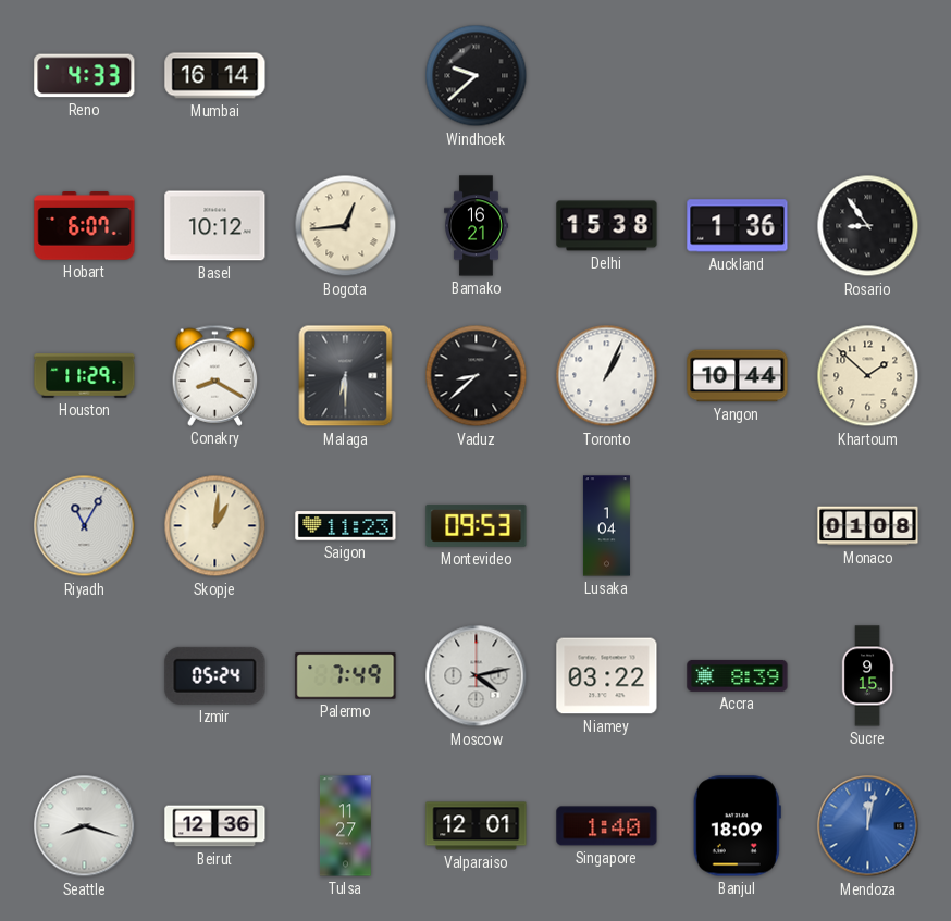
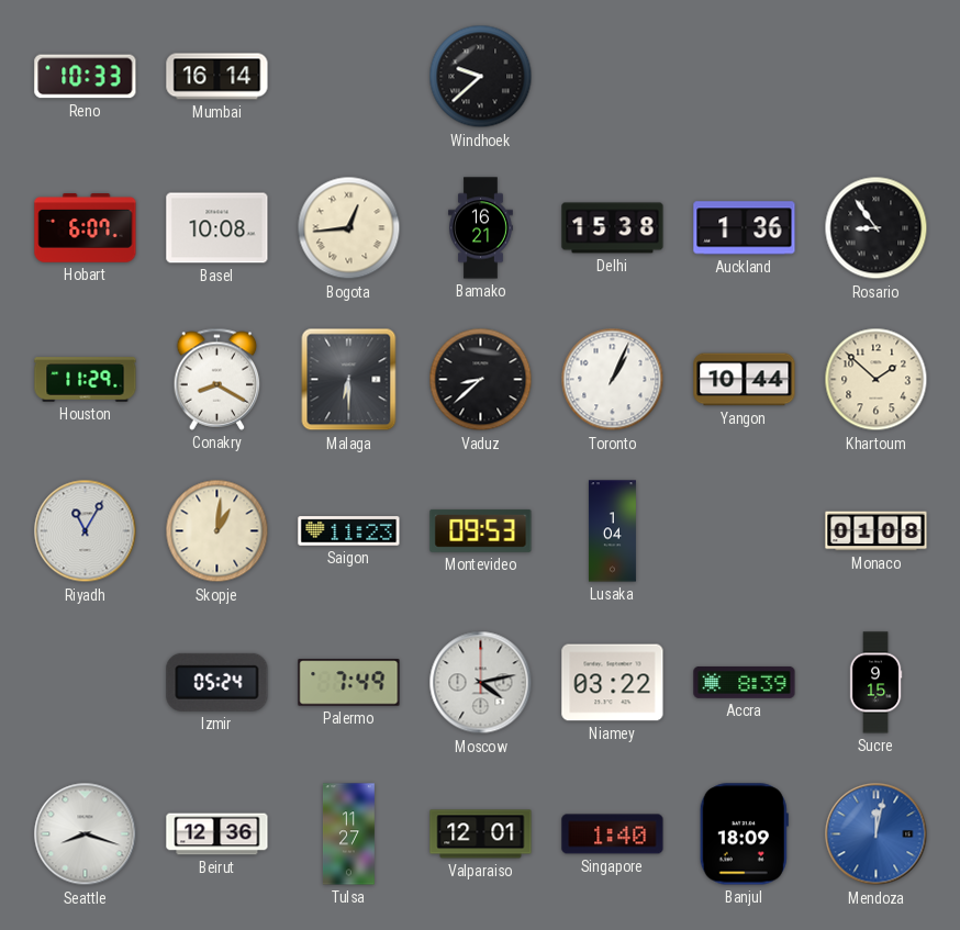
Reno: 4:33 -> 10:33 (86, 77)
Basel: 10:12 -> 10:08 (217, 228)
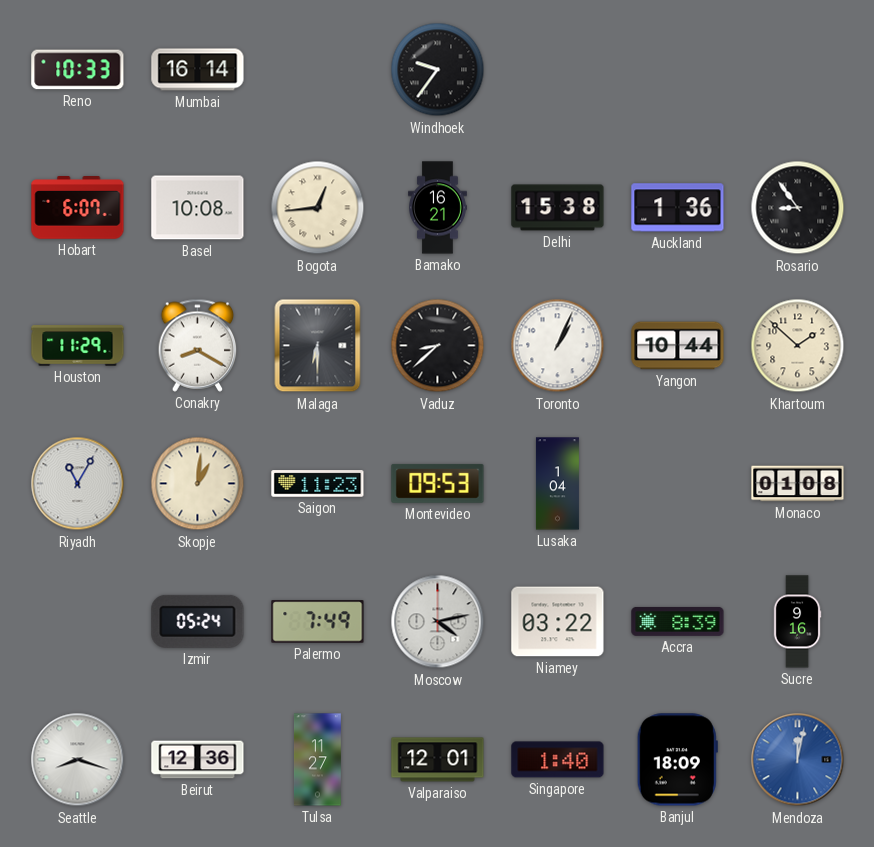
Windhoek: 9:38 -> 9:36 (438, 70)
Sucre: 9:15 -> 9:16 (797, 622)
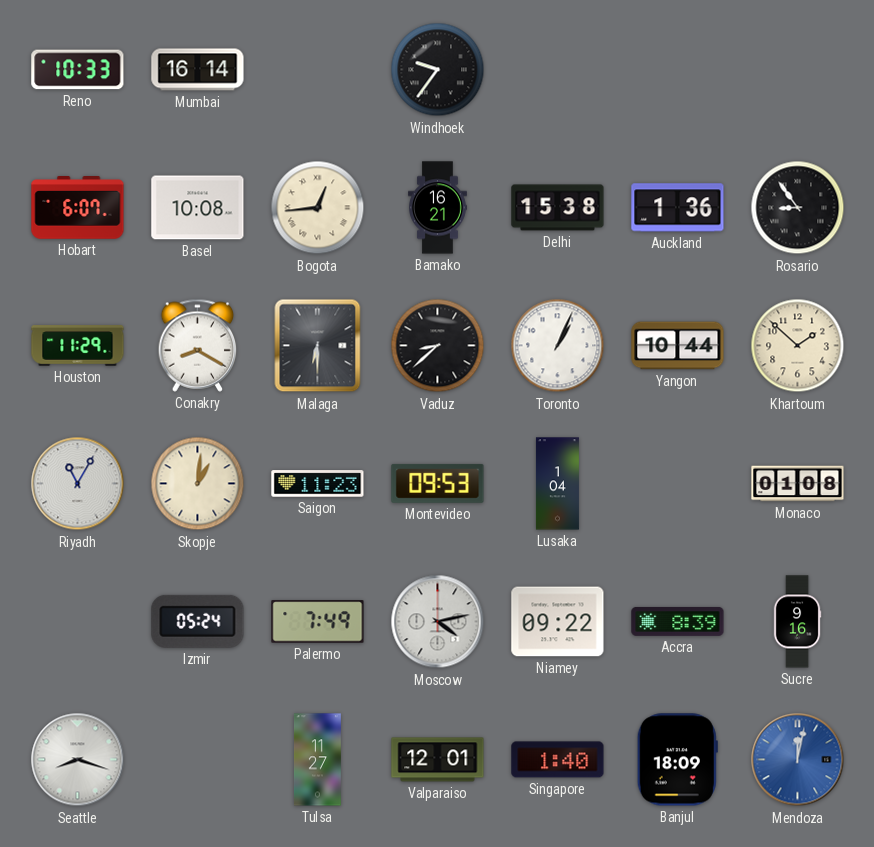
Niamey: 03:22 -> 09:22 (558, 622)
Beirut: 12:36 -> none (198, 760)
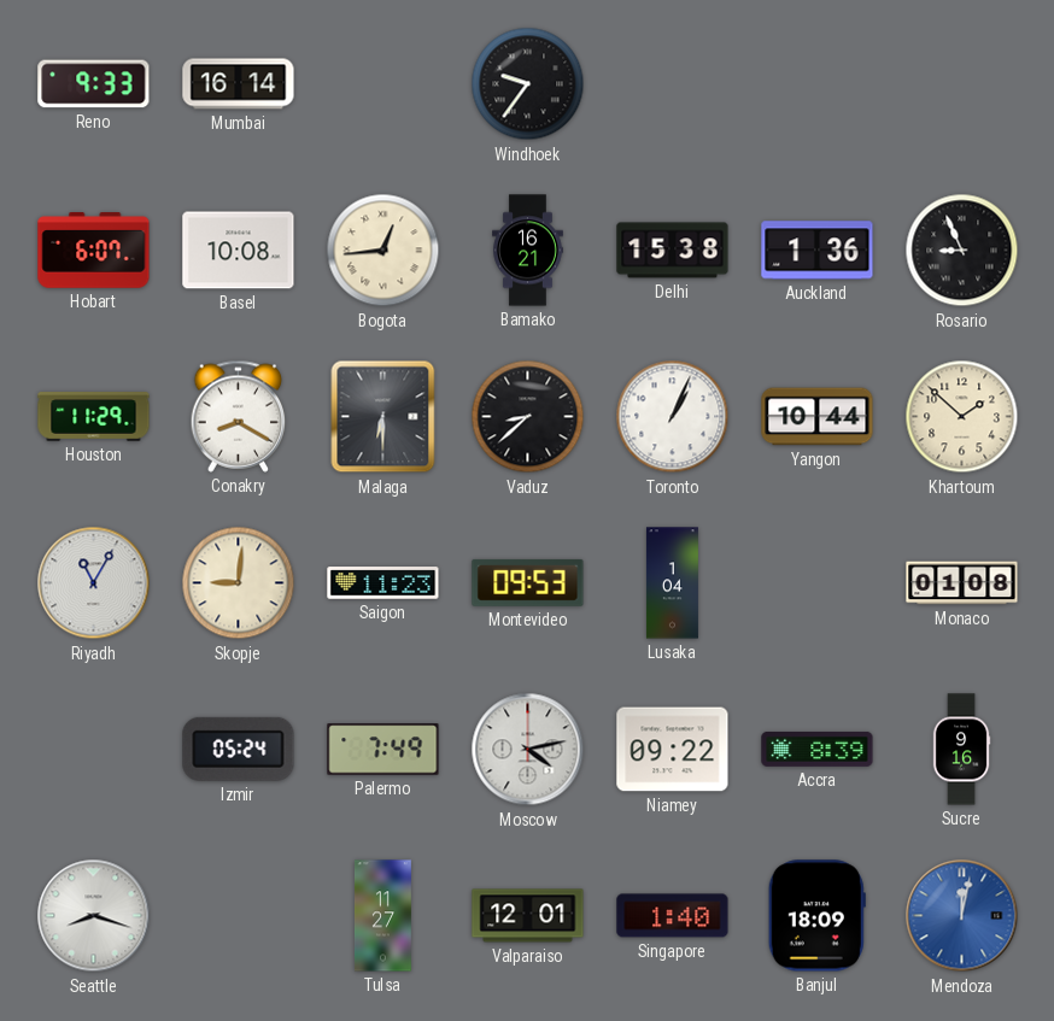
Reno: 10:33 -> 9:33 (94, 84)
Rosario: 8:54 -> 8:56 (962, 251)
Skopje: 1:01 -> 9:01 (239, 583)
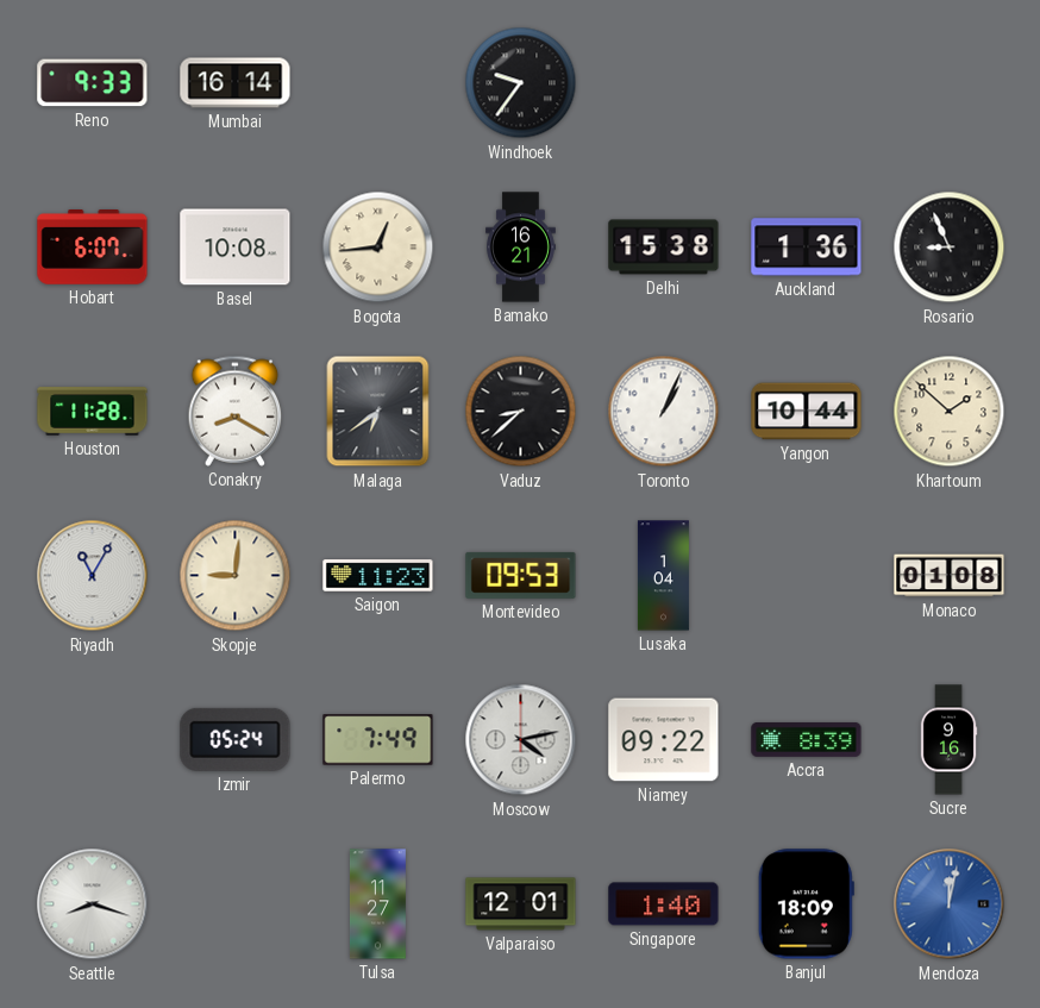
Houston: 11:29 -> 11:28 (93, 412)
Malaga: 6:30 -> 6:39 (378, 412)
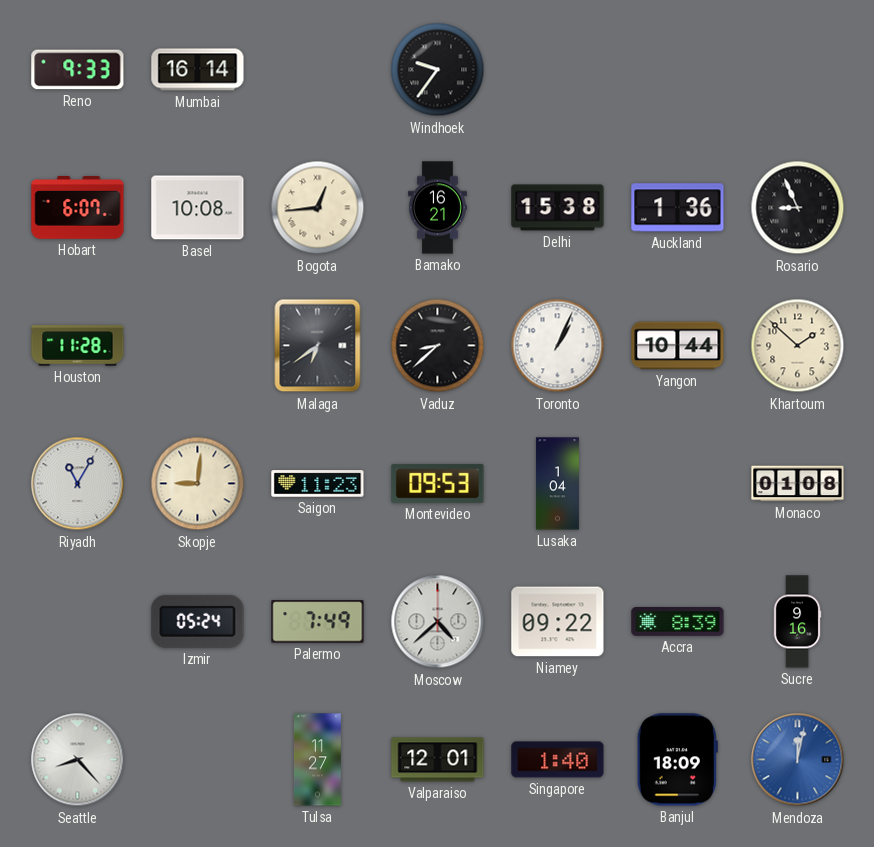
Conakry: 8:20 -> none (236, 411)
Moscow: 4:13 -> 4:38 (438, 622)
Seattle: 8:18 -> 8:23 (78, 760)
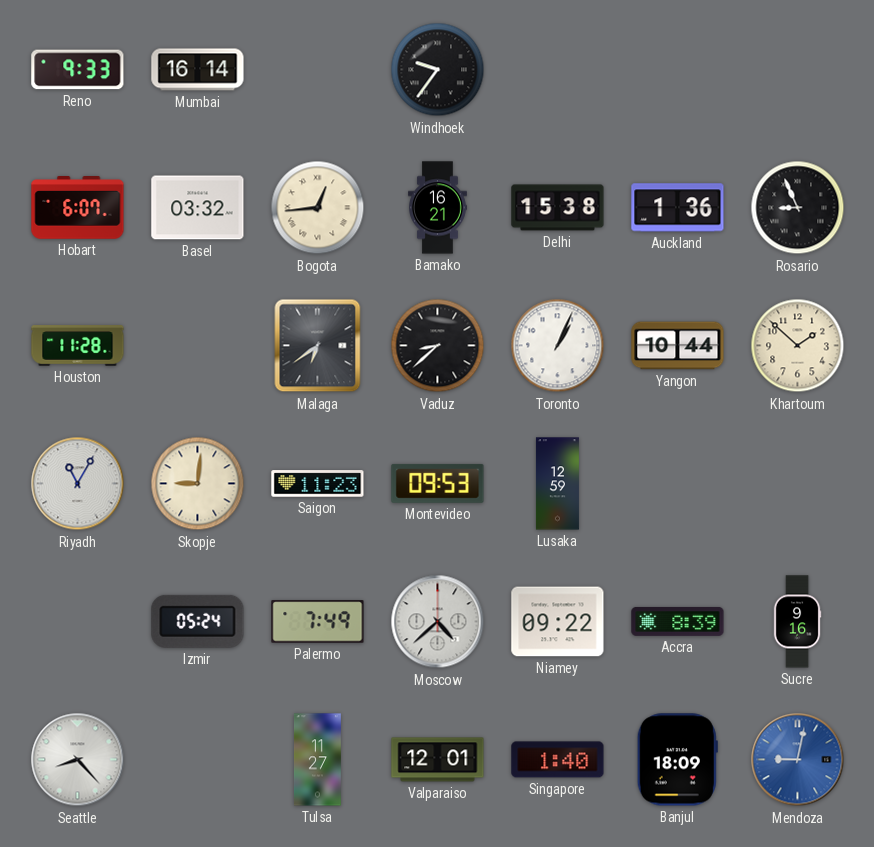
Basel: 10:08 -> 03:32 (198, 208)
Lusaka: 1:04 -> 12:59 (557, 484)
Monaco: 01:08 -> none (798, 484)
Mendoza: 12:02 -> 9:02 (798, 760)
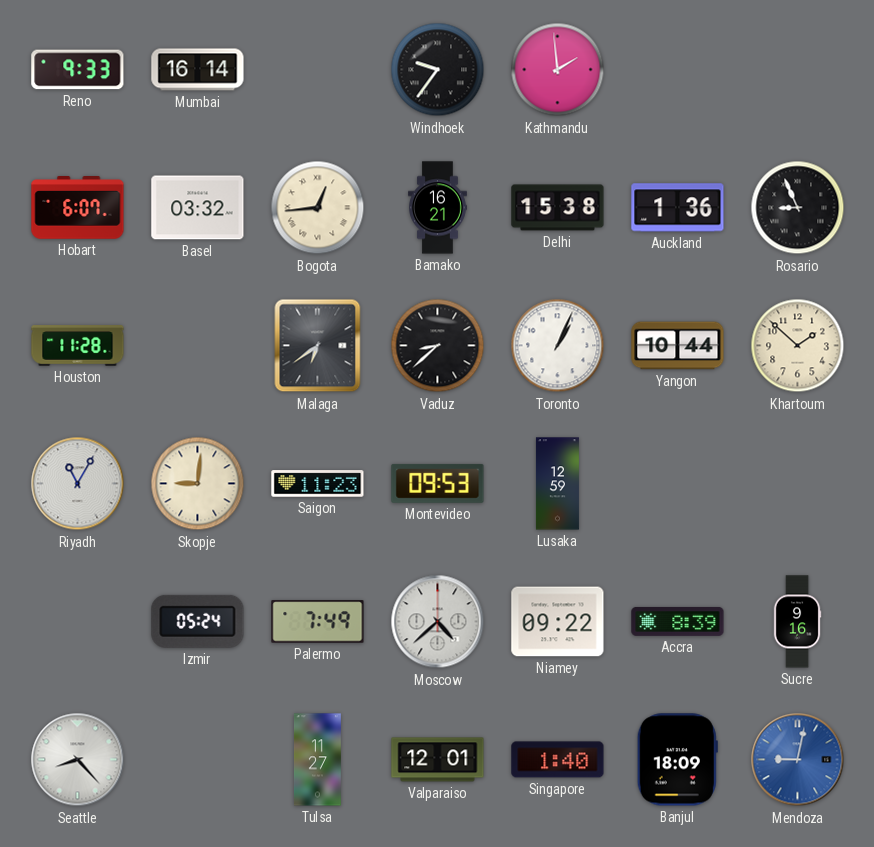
Kathmandu: none -> 1:59 (558, 70)
